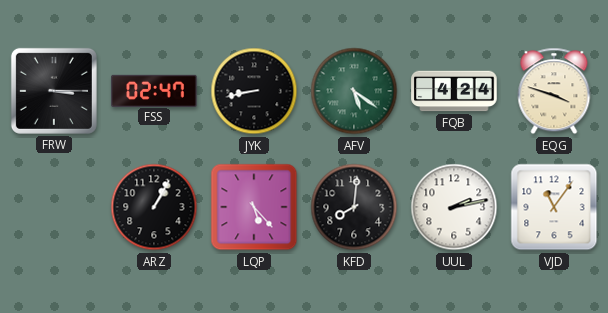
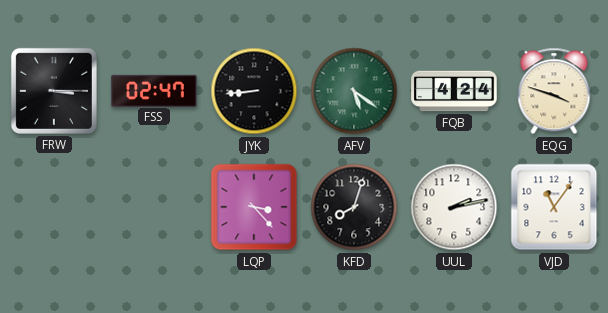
JYK: 8:43 -> 8:44 (254, 91)
ARZ: 1:05 -> none (154, 207)
LQP: 5:23 -> 3:23 (254, 207)
KFD: 8:01 -> 8:03 (354, 207)
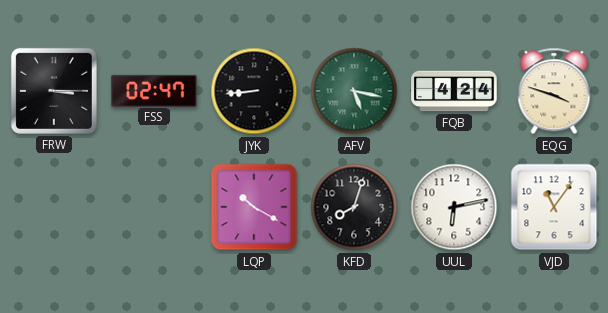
AFV: 5:21 -> 5:17 (354, 91)
LQP: 3:23 -> 10:20 (254, 207)
UUL: 2:13 -> 6:13 (454, 207)
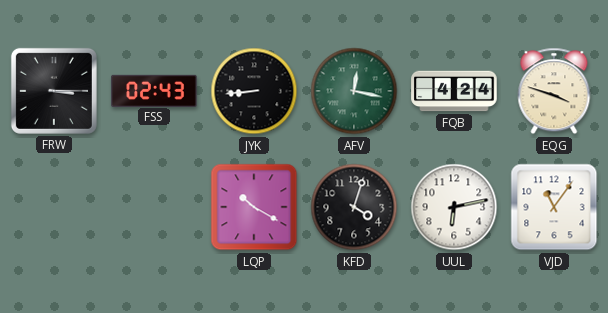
FSS: 02:47 -> 02:43 (154, 90)
AFV: 5:17 -> 12:17 (354, 91)
KFD: 8:03 -> 4:03 (354, 207)
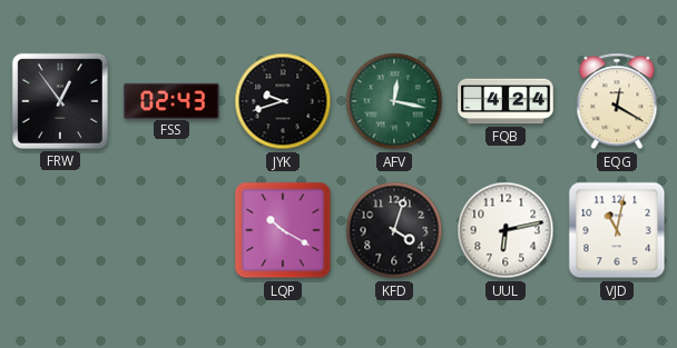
FRW: 3:15 -> 12:54 (60, 101)
JYK: 8:44 -> 9:42 (283, 101)
EQG: 3:48 -> 12:20 (617, 101)
VJD: 11:06 -> 11:02 (617, 230)
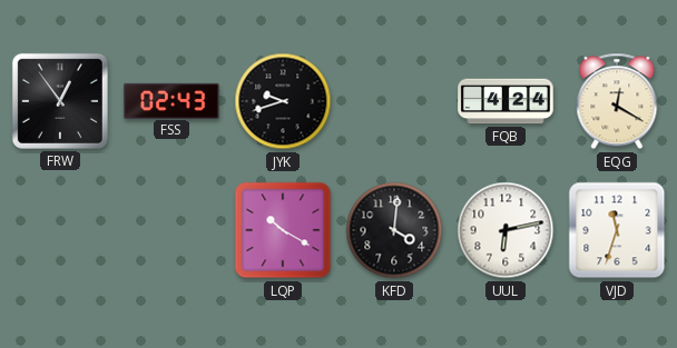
AFV: 12:17 -> none (394, 101)
KFD: 4:03 -> 4:01 (394, 230)
VJD: 11:02 -> 11:33 (617, 230)
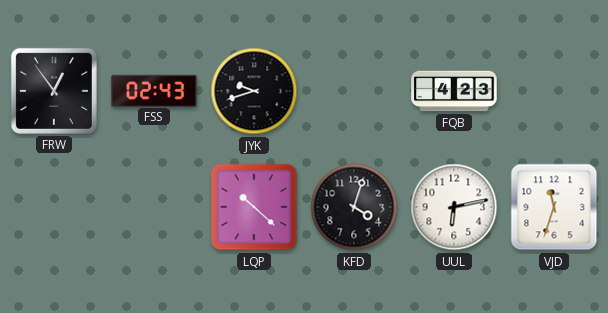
FQB: 4:24 -> 4:23 (454, 91)
EQG: 12:20 -> none (617, 101)
LQP: 10:20 -> 10:22 (254, 207)
KFD: 4:01 -> 4:03 (354, 207)
